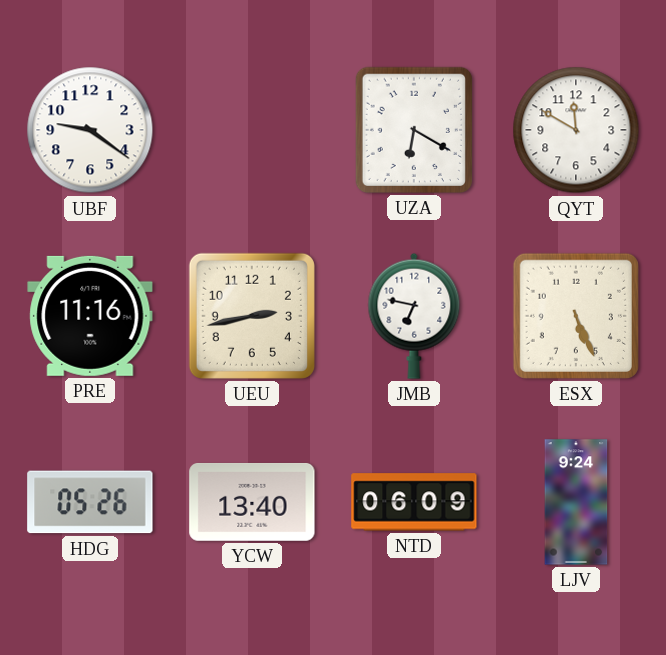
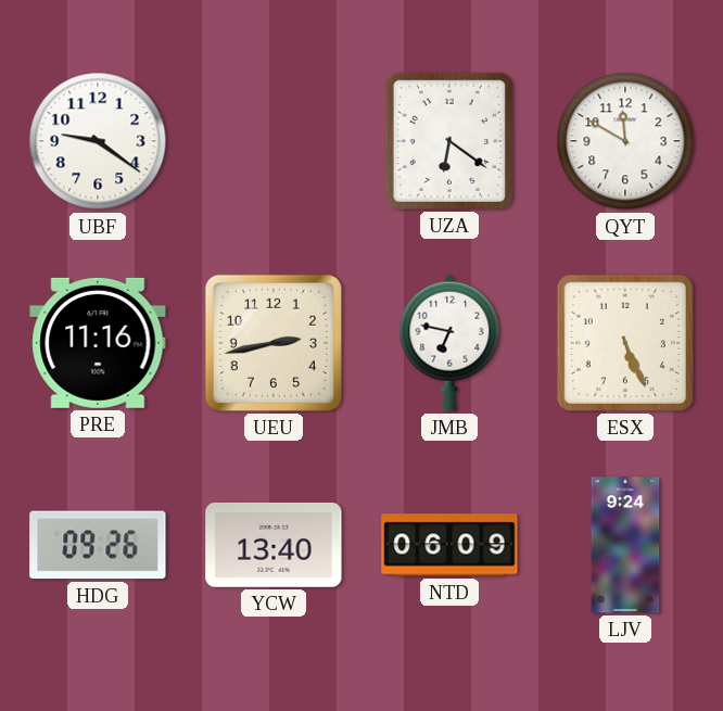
UZA: 6:20 -> 6:21 (449, 141)
HDG: 05:26 -> 09:26 (98, 545)
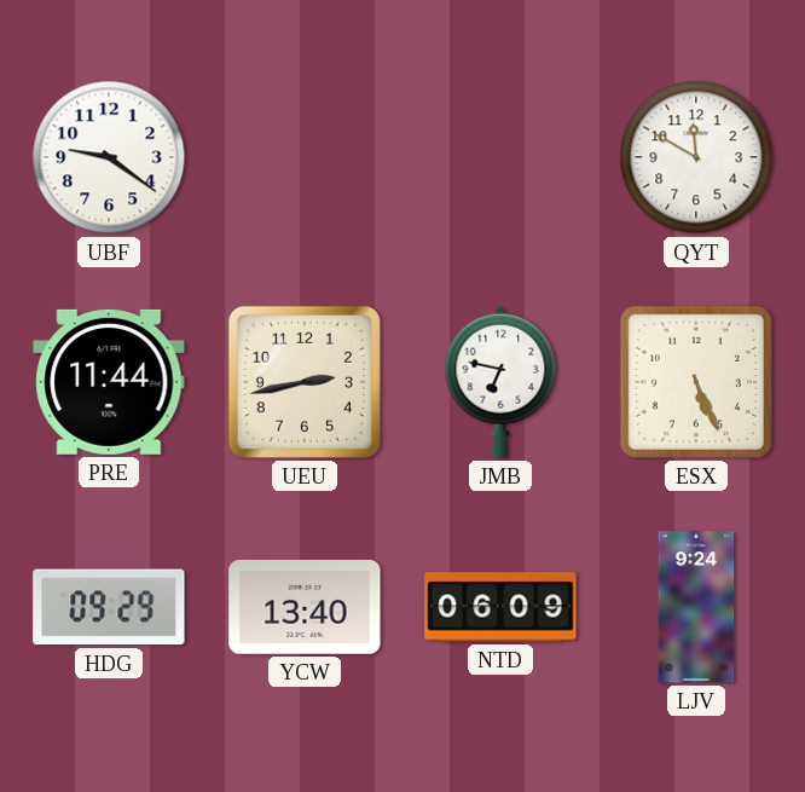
UZA: 6:21 -> none (449, 141)
PRE: 11:16 -> 11:44 (109, 382)
HDG: 09:26 -> 09:29 (109, 607)
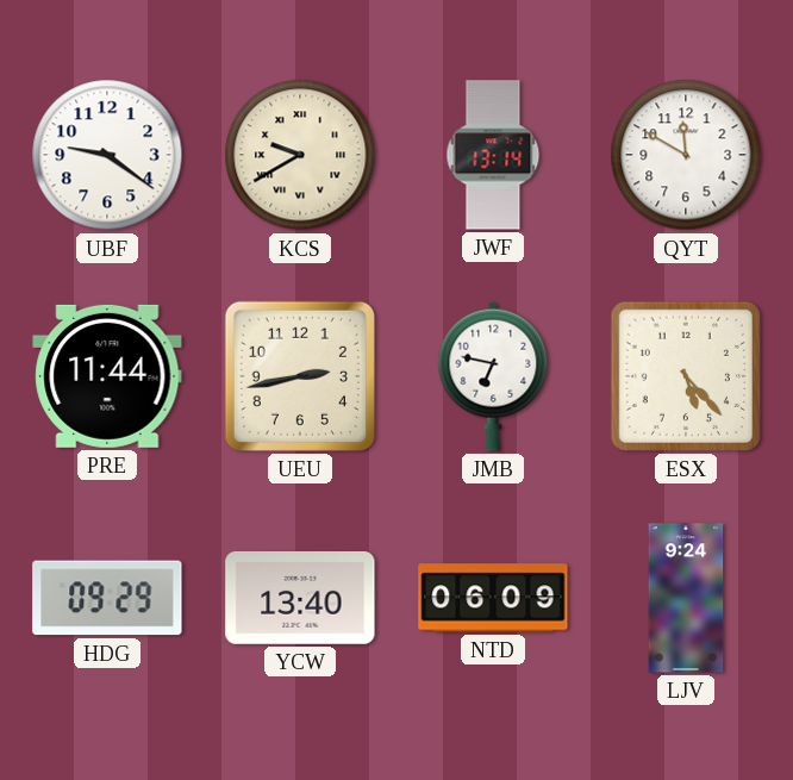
KCS: none -> 9:40 (300, 155)
JWF: none -> 13:14 (493, 155)
ESX: 5:26 -> 5:23 (686, 376)
